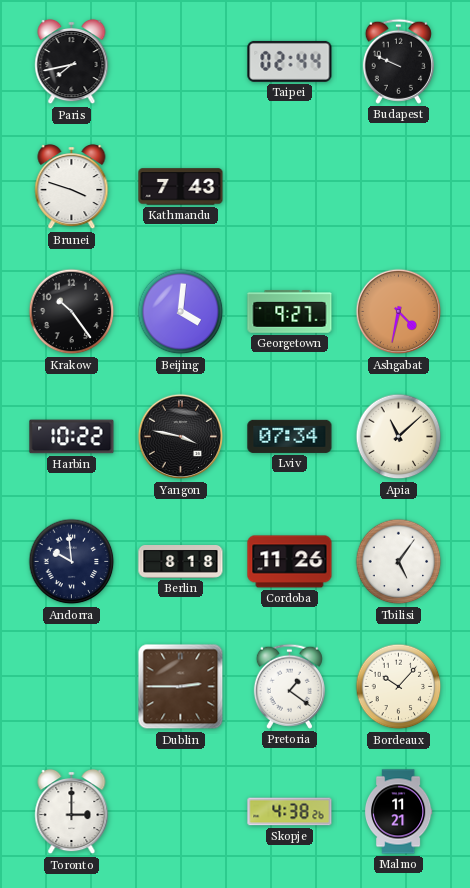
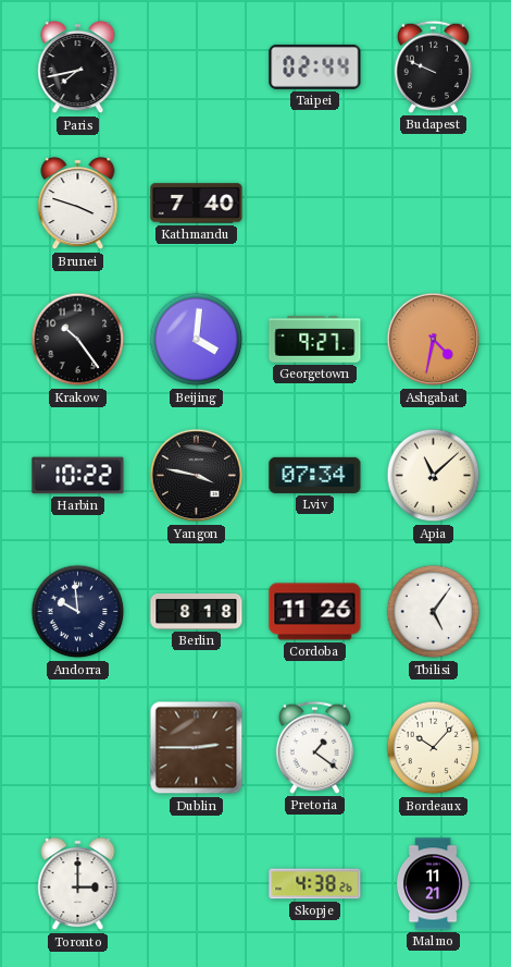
Kathmandu: 7:43 -> 7:40 (197, 204)
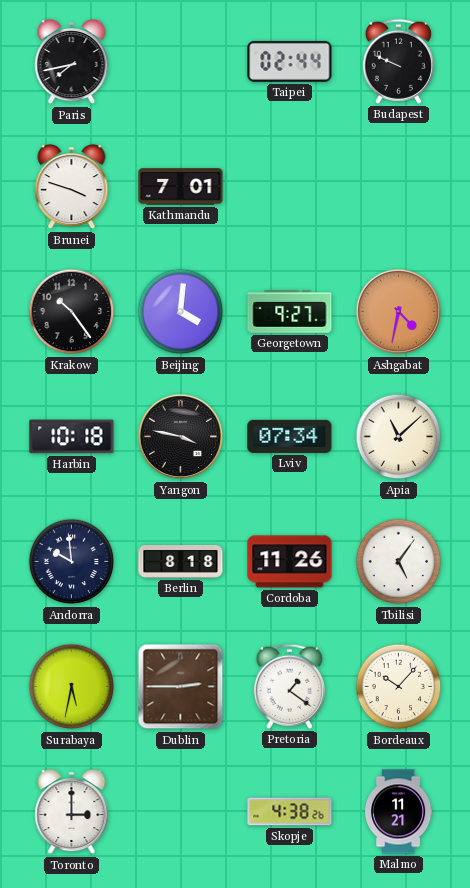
Kathmandu: 7:40 -> 7:01 (181, 187)
Harbin: 10:22 -> 10:18 (72, 437)
Surabaya: none -> 5:32 (72, 687)
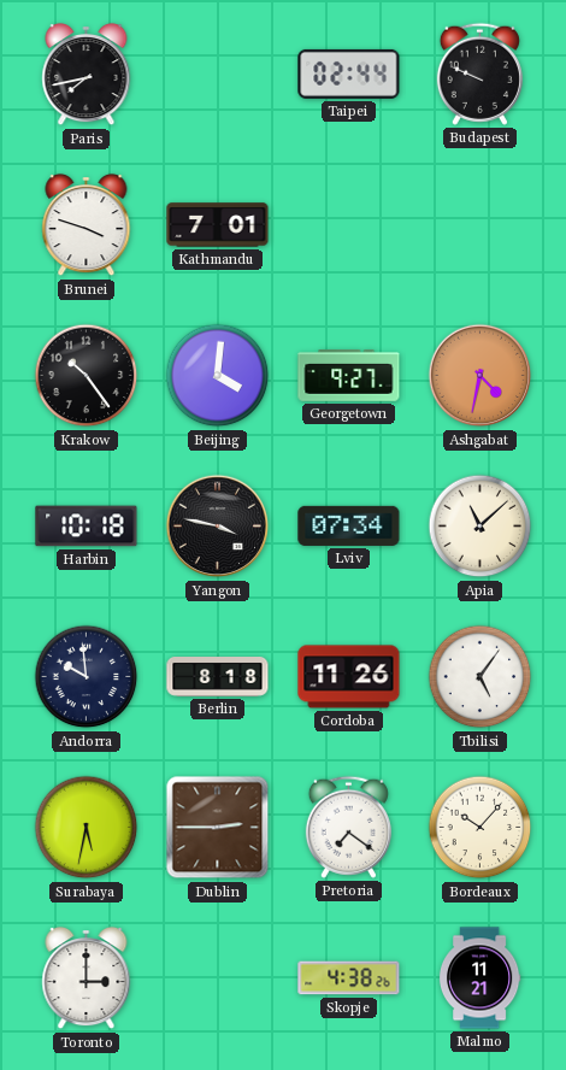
Pretoria: 1:21 -> 7:21 (348, 827)
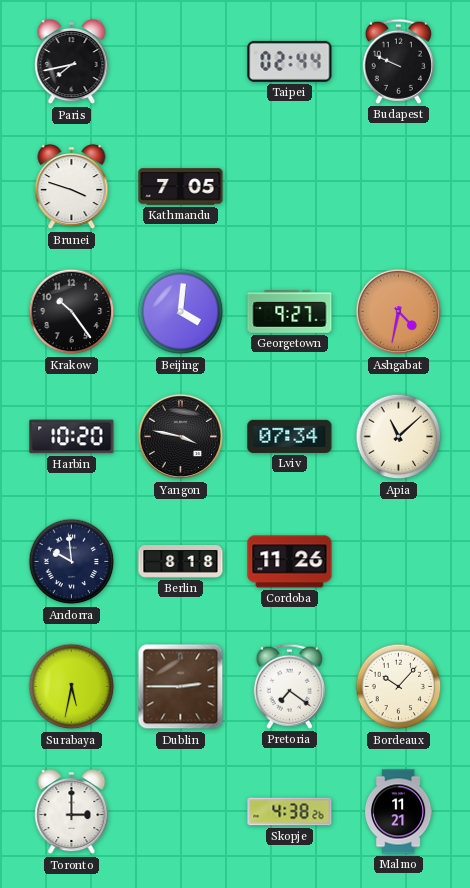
Kathmandu: 7:01 -> 7:05 (181, 187)
Harbin: 10:18 -> 10:20 (72, 437)
Tbilisi: 5:06 -> none (480, 677)
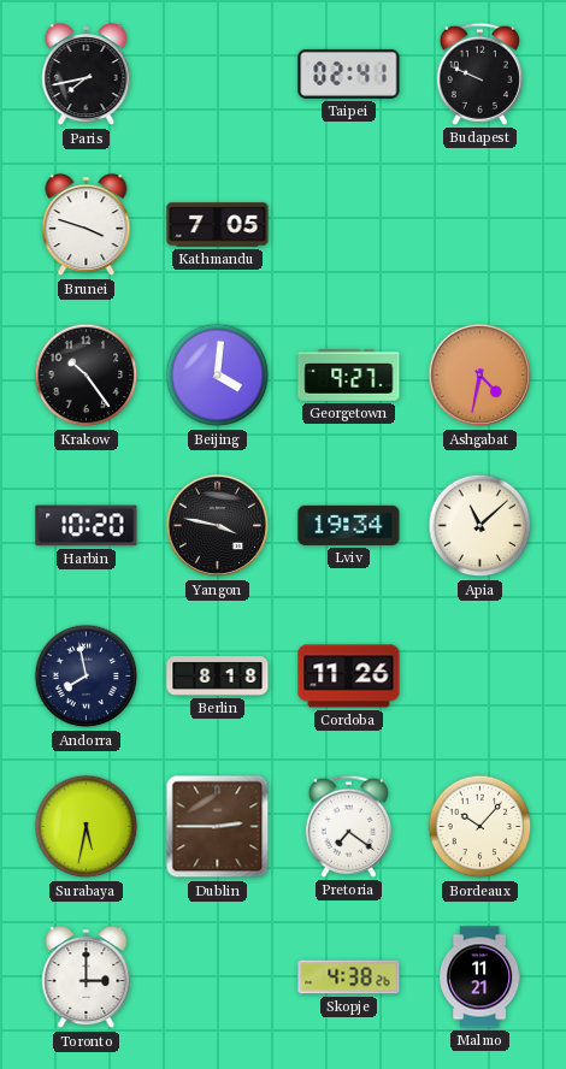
Taipei: 02:44 -> 02:41 (349, 73)
Lviv: 07:34 -> 19:34 (349, 525)
Andorra: 9:59 -> 7:58 (87, 677)
